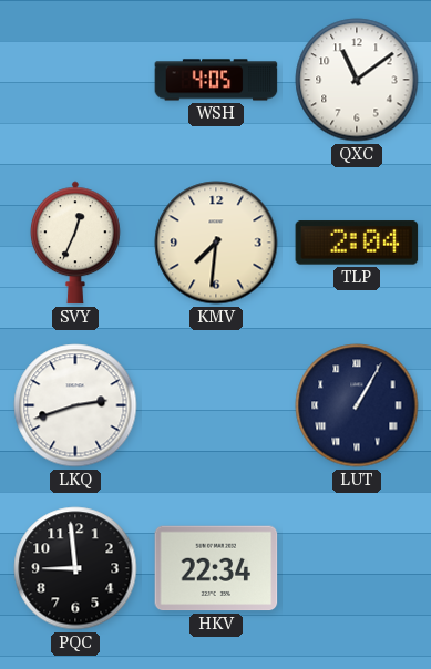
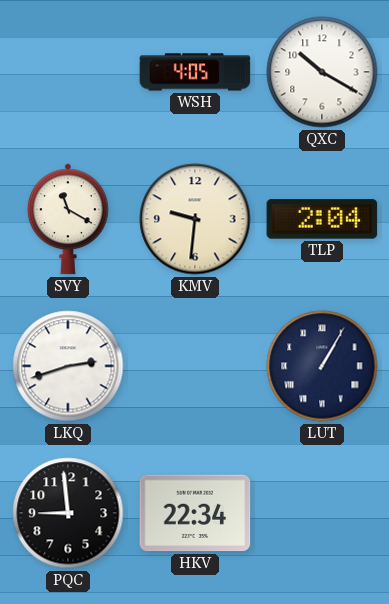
QXC: 11:09 -> 10:20 (322, 72)
SVY: 12:34 -> 11:20 (68, 219)
KMV: 7:31 -> 9:31 (195, 219)
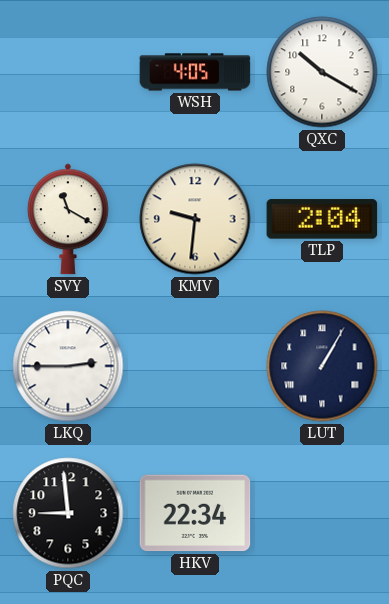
LKQ: 2:42 -> 2:45 (68, 366)
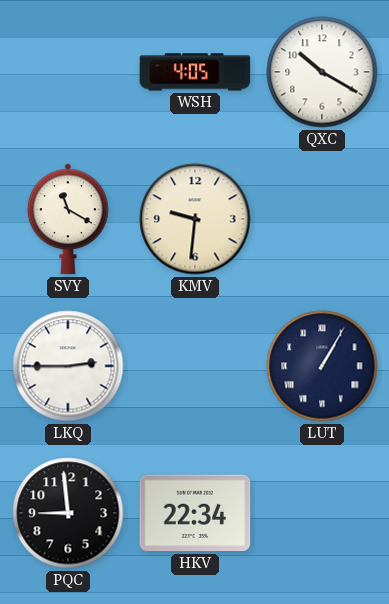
TLP: 2:04 -> none (322, 219)
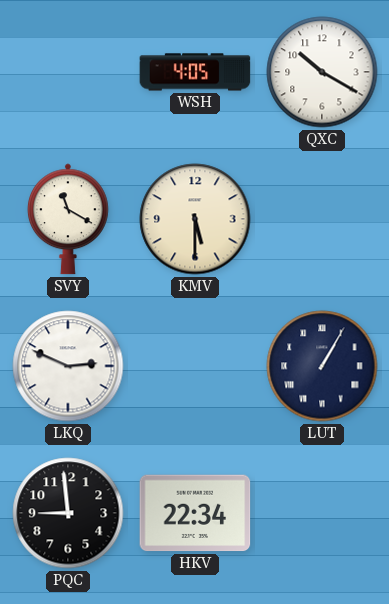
KMV: 9:31 -> 5:30 (195, 219)
LKQ: 2:45 -> 2:49 (68, 366)
